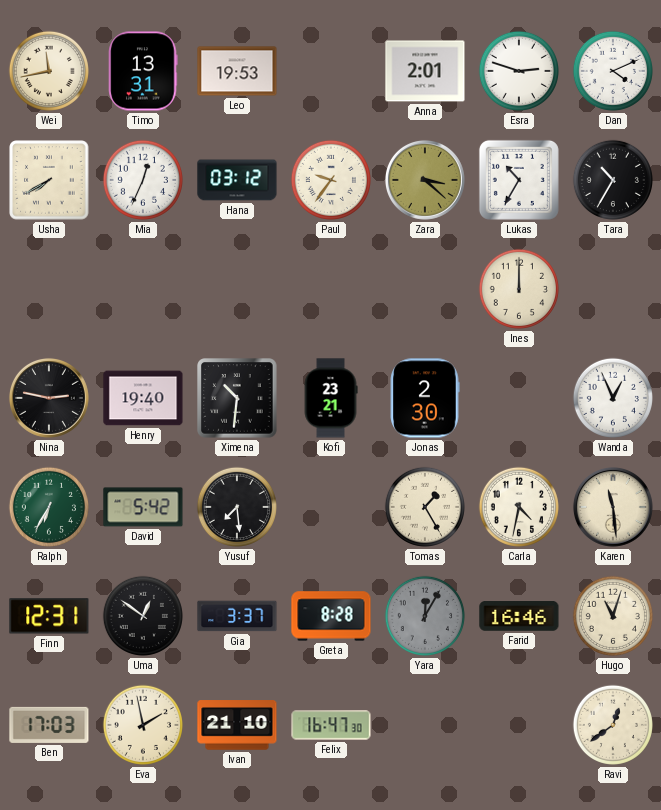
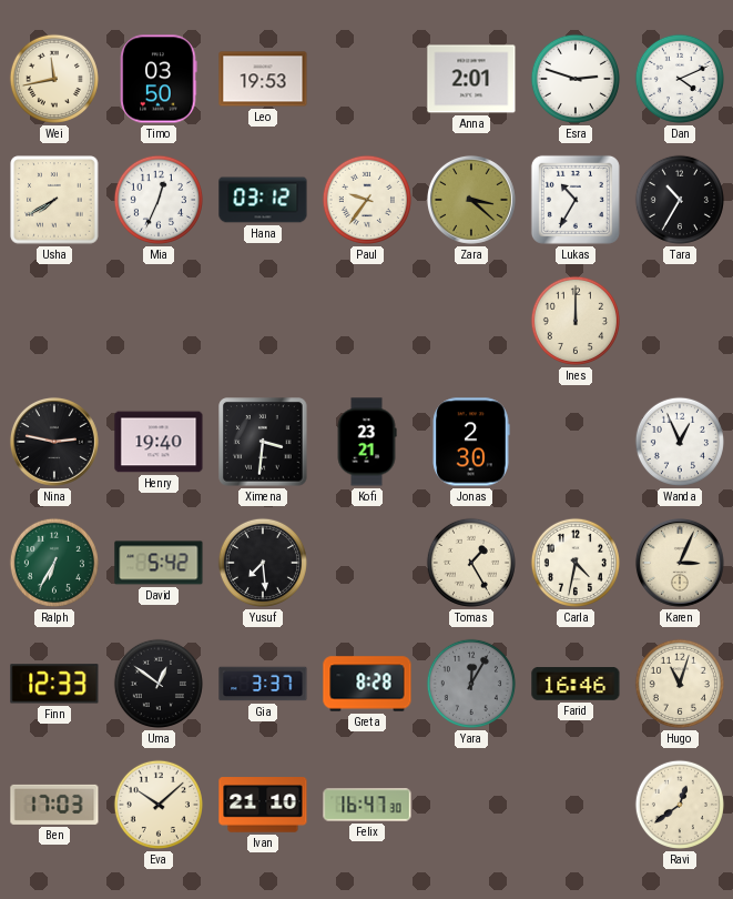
Timo: 13:31 -> 03:50 (159, 79)
Ximena: 10:31 -> 3:31 (263, 442)
Karen: 11:29 -> 3:04 (680, 563)
Finn: 12:31 -> 12:33 (54, 684)
Eva: 1:58 -> 10:08 (159, 805)
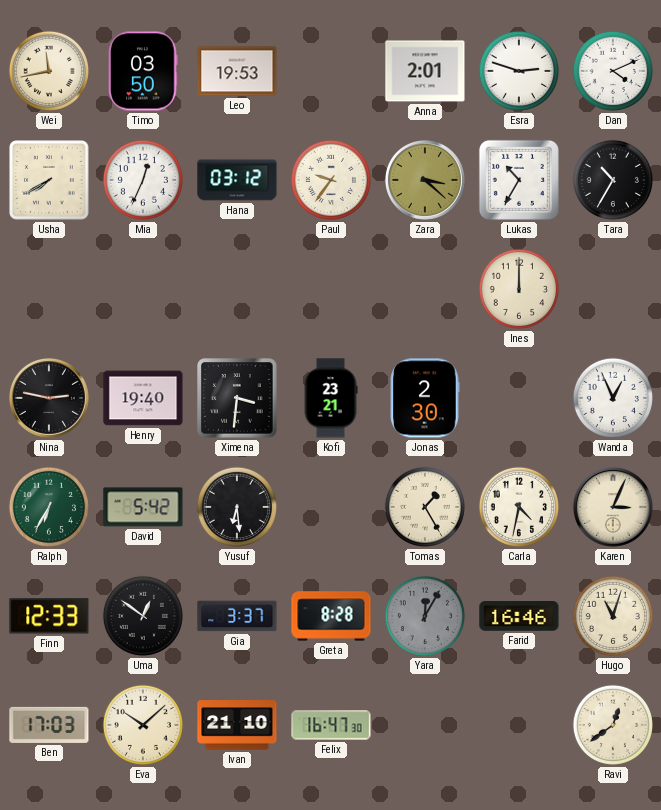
Yusuf: 7:29 -> 6:29 (237, 507)
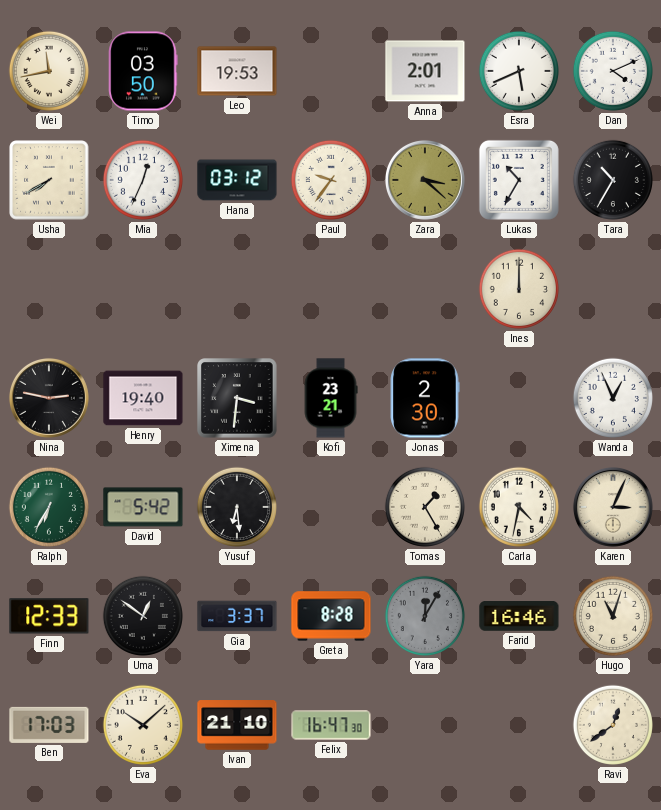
Esra: 2:48 -> 5:41 (519, 71)
